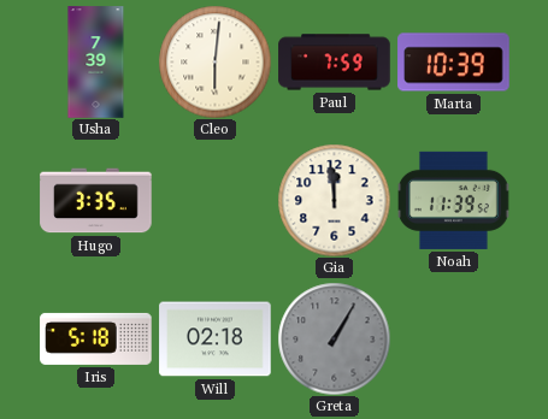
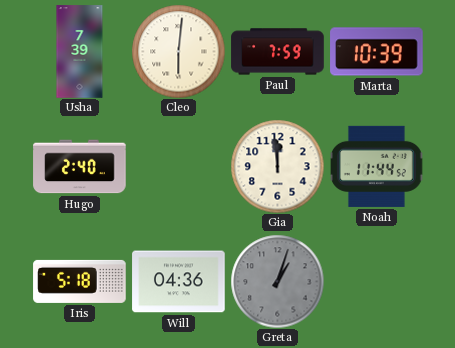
Hugo: 3:35 -> 2:40 (80, 167)
Noah: 11:39 -> 11:44 (377, 166)
Will: 02:18 -> 04:36 (179, 282)
Greta: 1:05 -> 1:03 (277, 281)
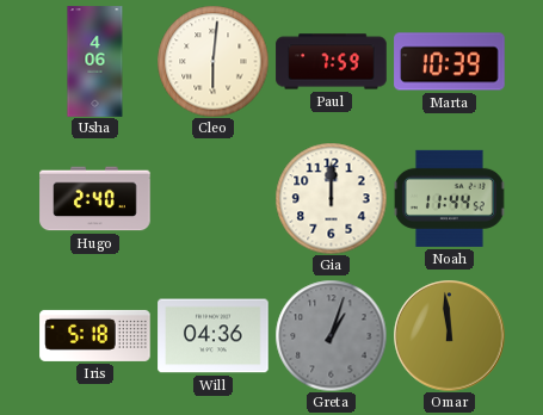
Usha: 7:39 -> 4:06 (95, 62)
Gia: 11:59 -> 12:00 (331, 198)
Omar: none -> 11:59 (449, 335)
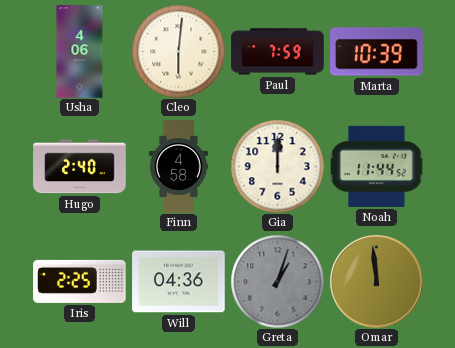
Finn: none -> 4:58 (178, 167)
Iris: 5:18 -> 2:25 (80, 281)
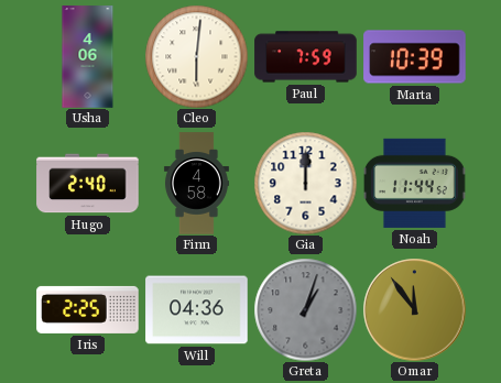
Omar: 11:59 -> 11:54 (414, 309)
